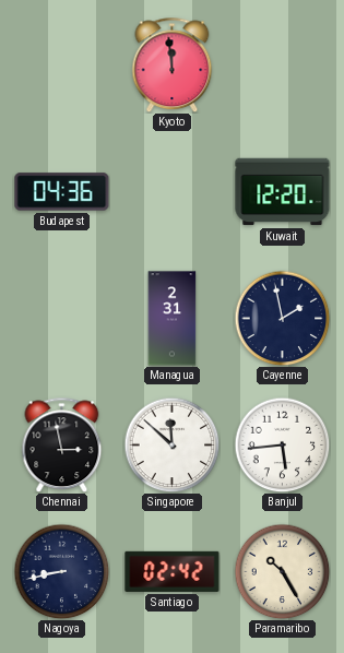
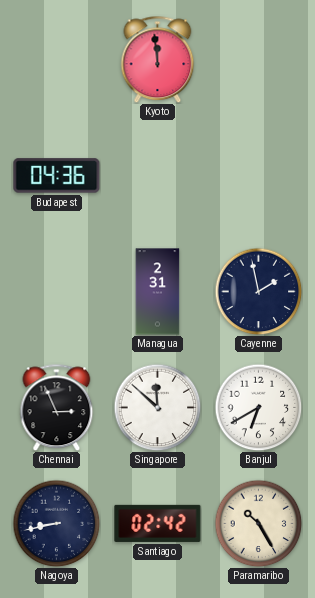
Kuwait: 12:20 -> none (283, 192)
Chennai: 2:58 -> 2:56 (57, 407)
Banjul: 5:44 -> 6:40 (258, 407)
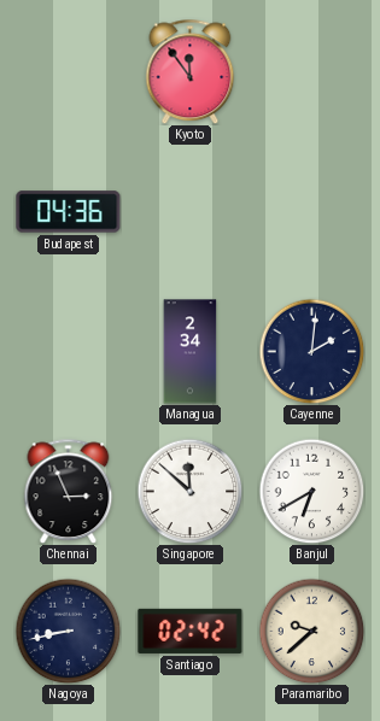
Kyoto: 11:59 -> 11:54 (191, 71)
Managua: 2:31 -> 2:34 (191, 352)
Cayenne: 1:58 -> 2:01 (311, 351)
Paramaribo: 10:25 -> 9:38 (311, 631)
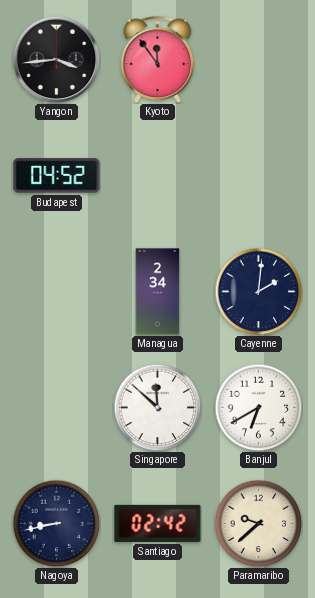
Yangon: none -> 3:44 (56, 59)
Budapest: 04:36 -> 04:52 (57, 176)
Chennai: 2:56 -> none (69, 491)
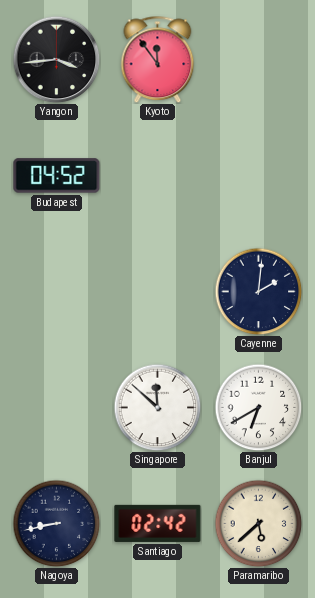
Managua: 2:34 -> none (158, 292)
Paramaribo: 9:38 -> 5:38 (258, 523)
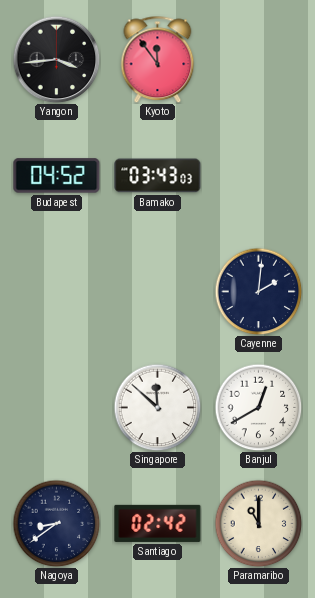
Bamako: none -> 03:43 (158, 176)
Banjul: 6:40 -> 12:40 (258, 407)
Nagoya: 8:43 -> 8:39 (56, 523)
Paramaribo: 5:38 -> 11:00 (258, 523)
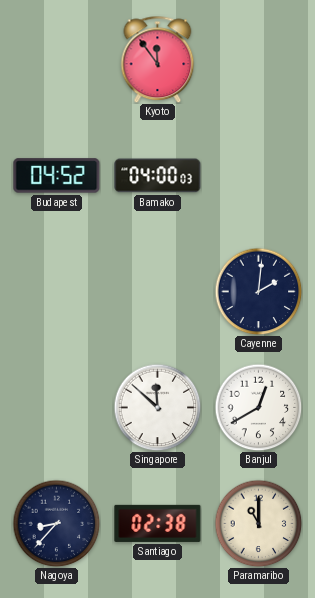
Yangon: 3:44 -> none (56, 59)
Bamako: 03:43 -> 04:00 (158, 176)
Nagoya: 8:39 -> 8:37 (56, 523)
Santiago: 02:42 -> 02:38 (158, 523)
